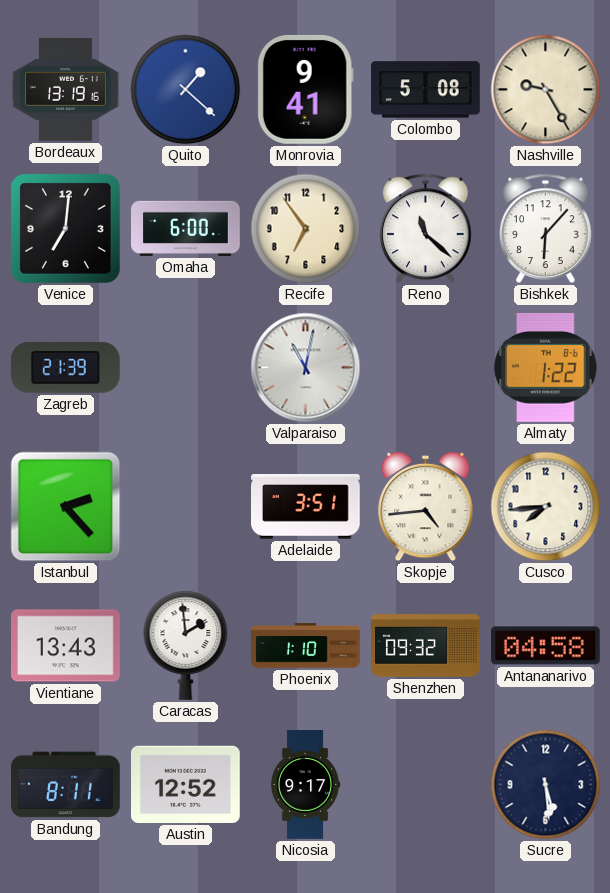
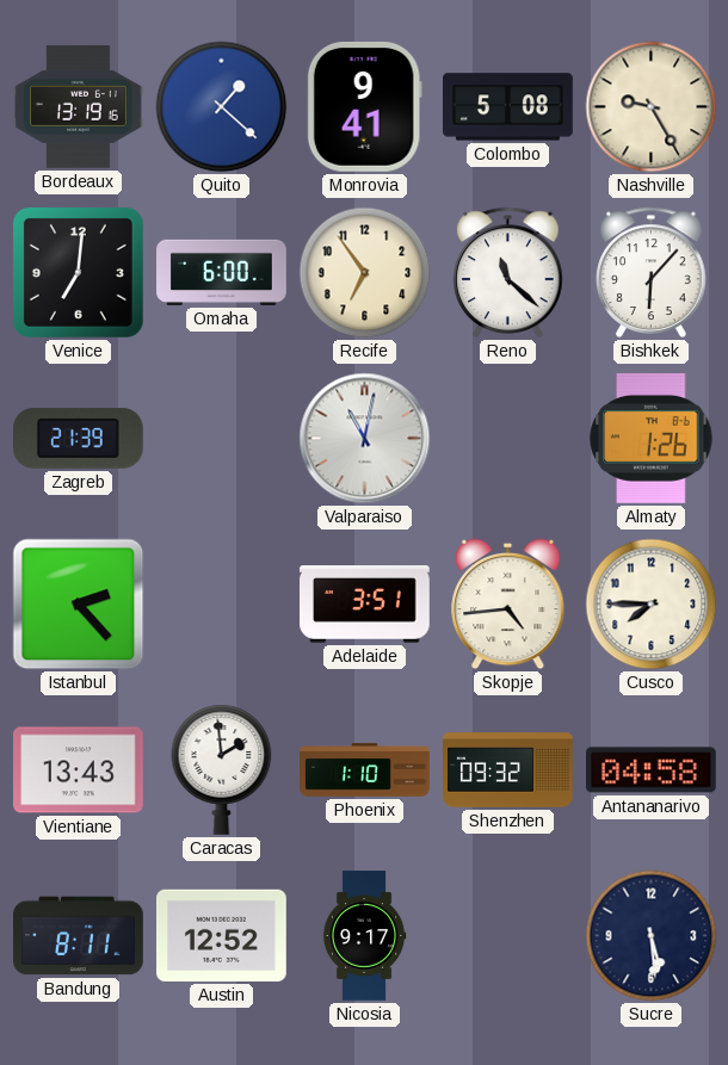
Almaty: 1:22 -> 1:26 (652, 438)
Cusco: 7:44 -> 7:45 (652, 605)
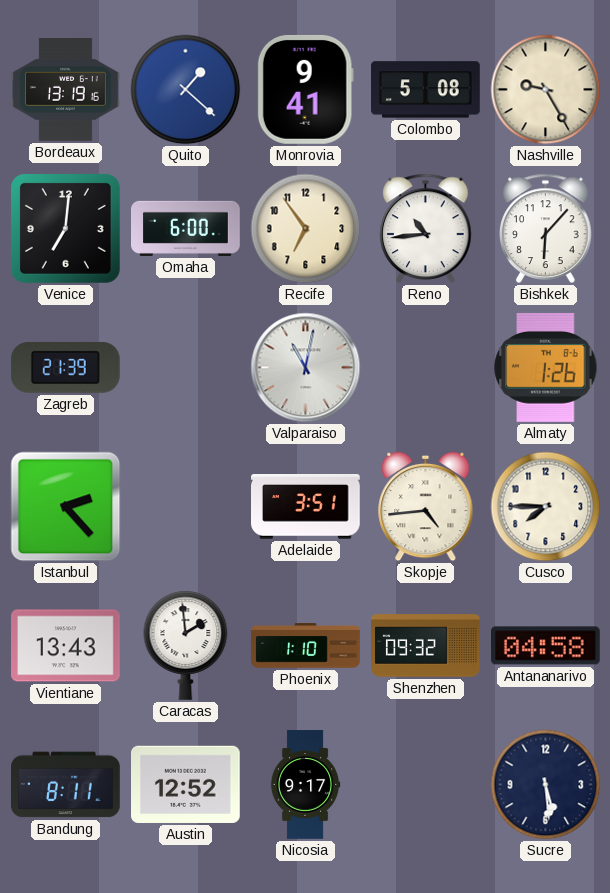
Reno: 11:22 -> 10:44 (426, 228)
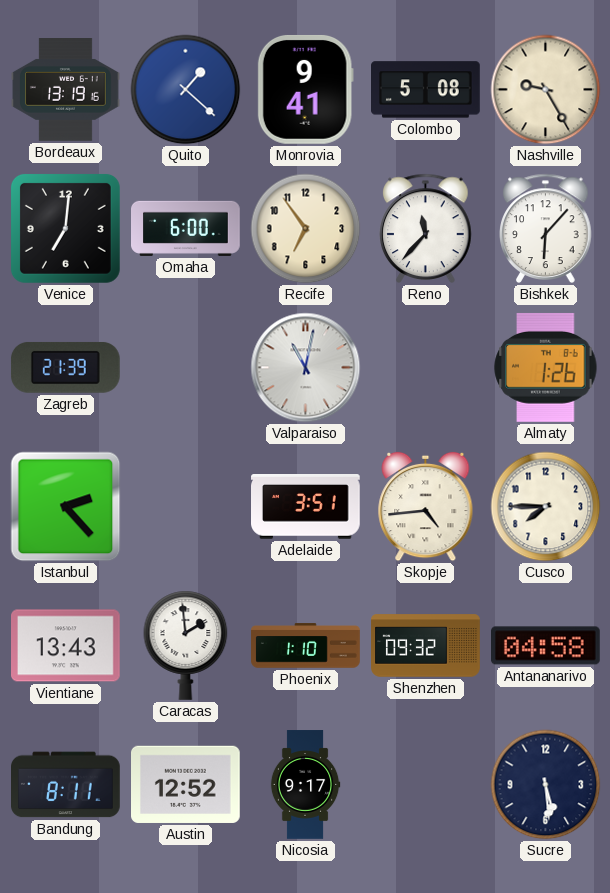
Reno: 10:44 -> 11:37 (426, 228)
